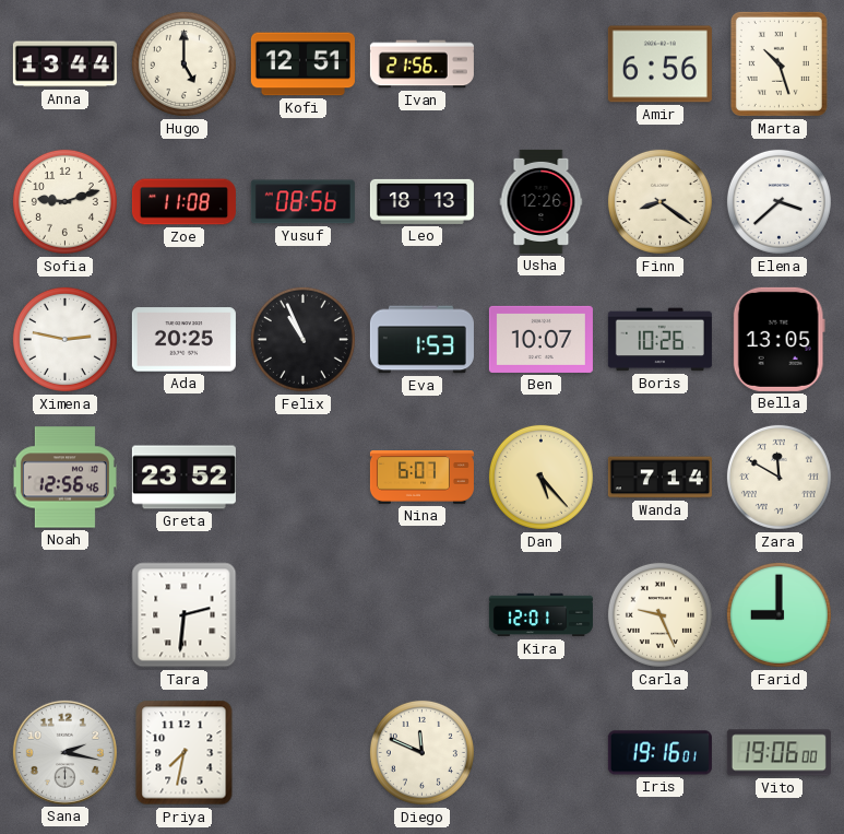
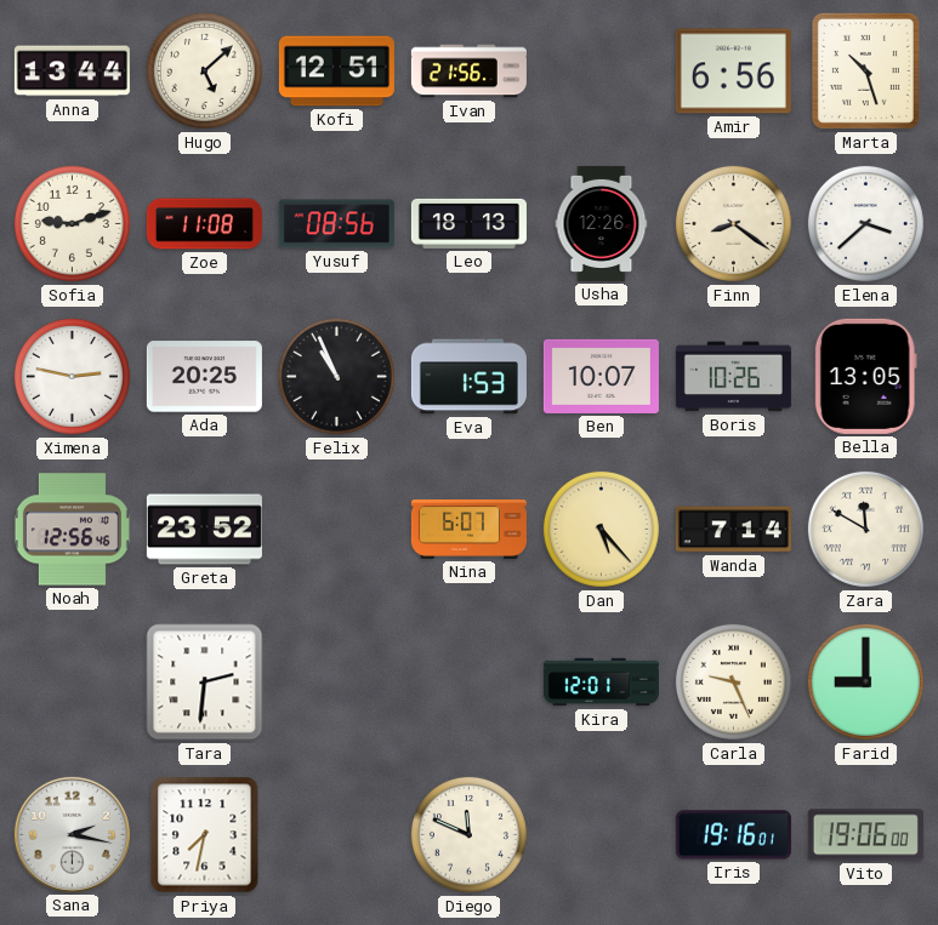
Hugo: 5:00 -> 5:08 (204, 70)
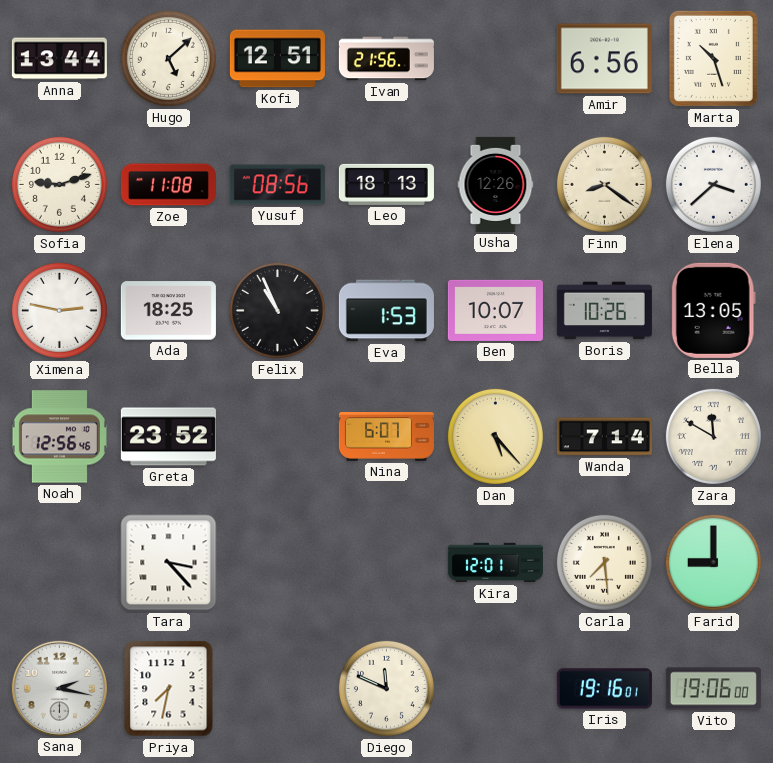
Ada: 20:25 -> 18:25 (168, 311)
Tara: 2:31 -> 3:23 (169, 563)
Carla: 9:26 -> 7:29 (604, 562)
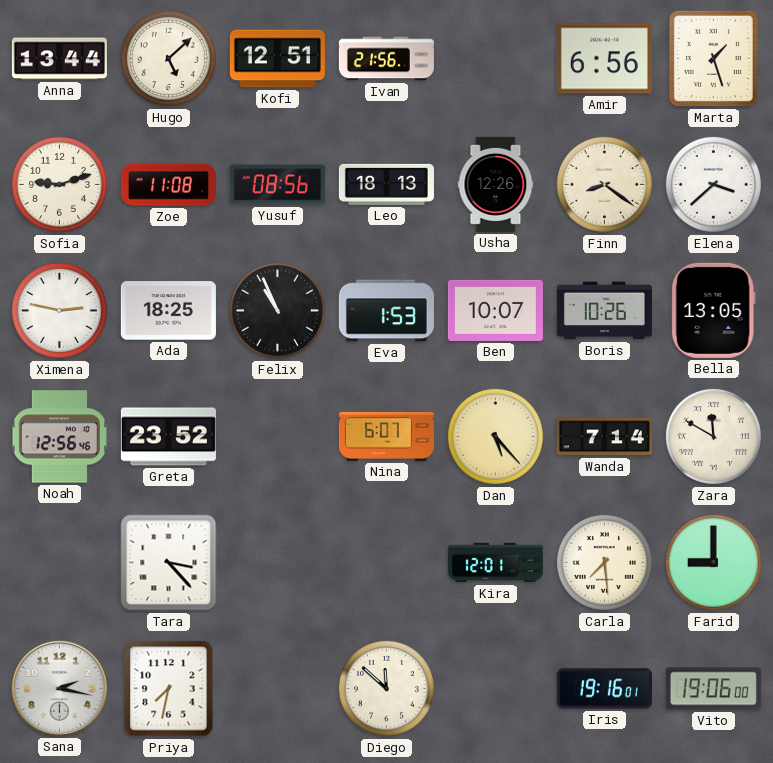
Marta: 10:27 -> 1:27 (713, 58)
Diego: 11:49 -> 11:52 (386, 688)
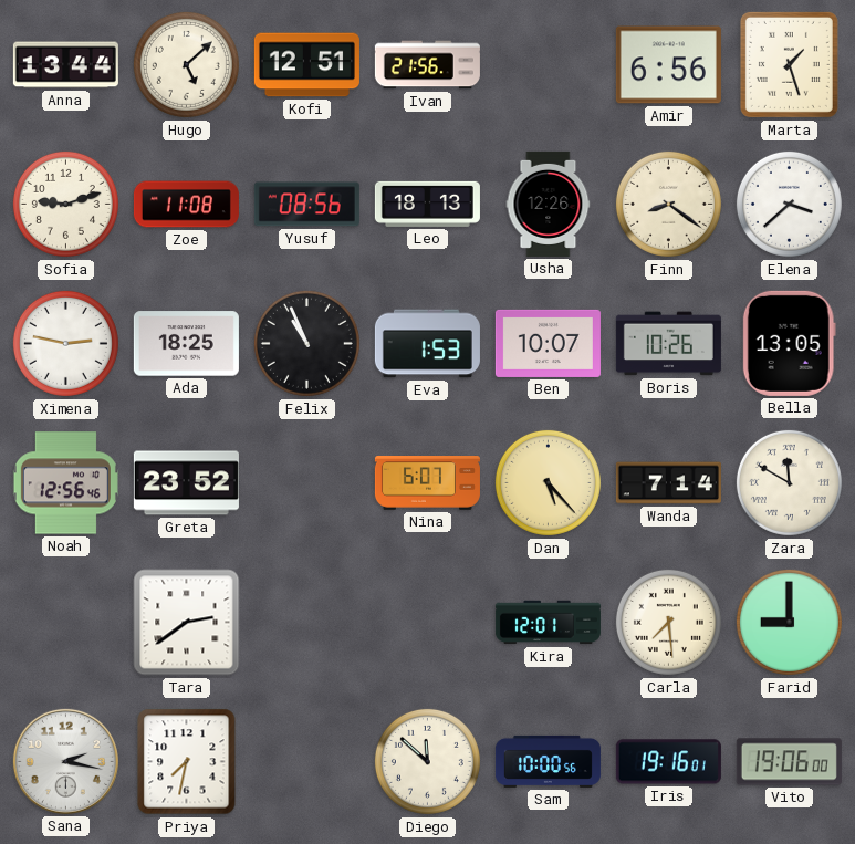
Tara: 3:23 -> 2:39 (187, 623)
Sam: none -> 10:00 (548, 761)
